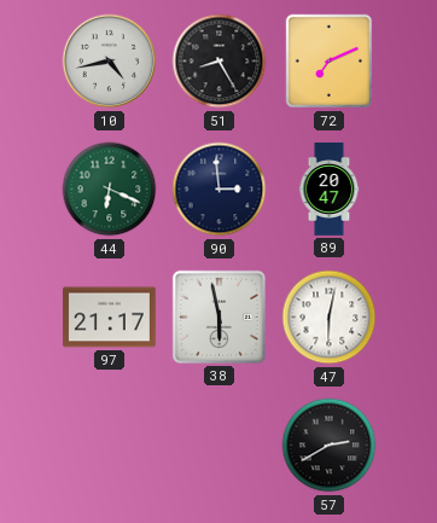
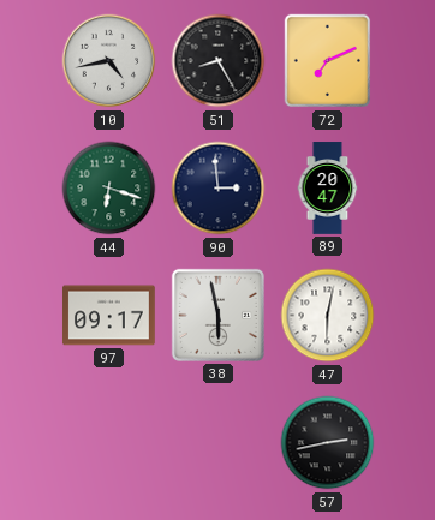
44: 6:19 -> 6:18 (109, 189)
97: 21:17 -> 09:17 (109, 316)
57: 2:40 -> 2:43 (328, 443)
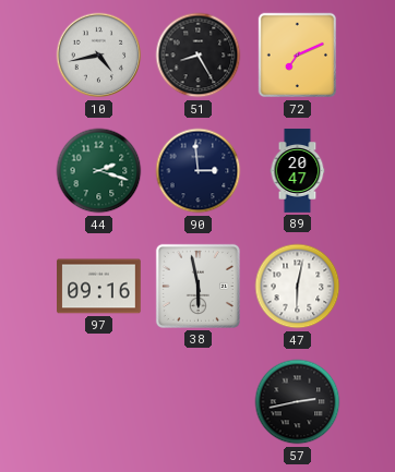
44: 6:18 -> 2:18 (99, 171)
97: 09:17 -> 09:16 (99, 287)
